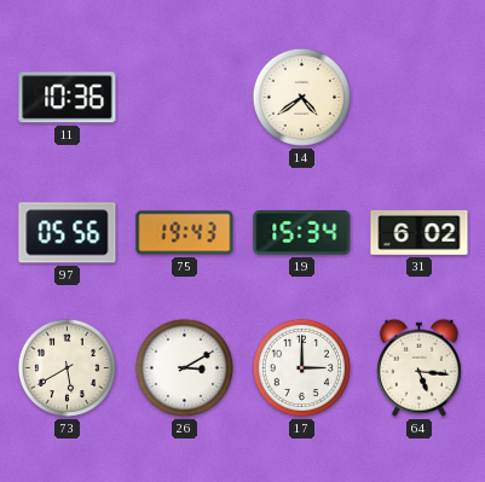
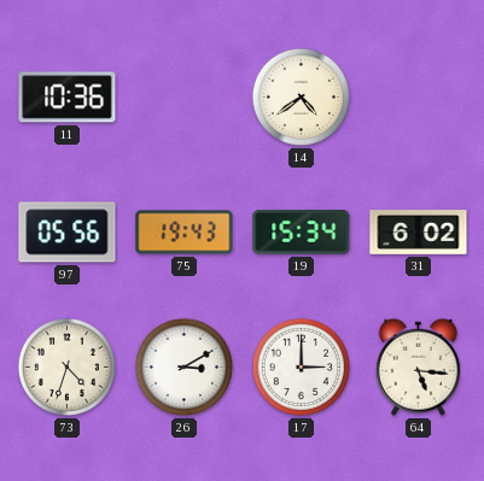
73: 5:40 -> 4:33 (66, 366)
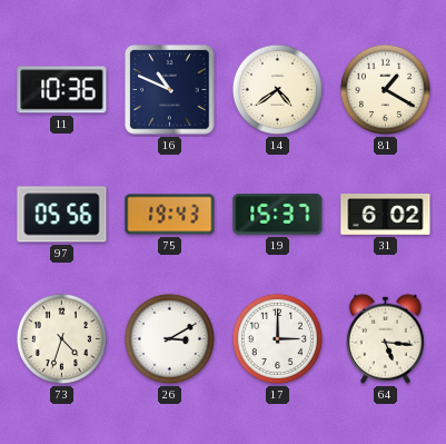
16: none -> 10:49 (170, 90)
81: none -> 1:20 (385, 89)
19: 15:34 -> 15:37 (278, 215)
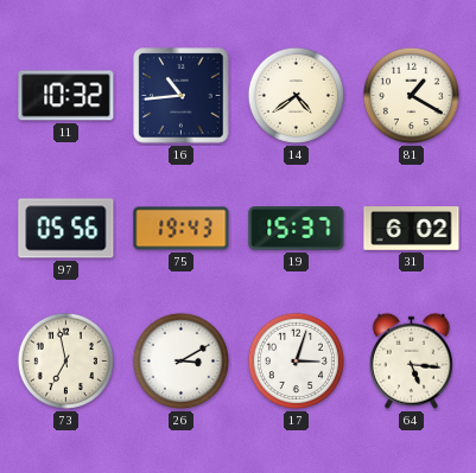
11: 10:36 -> 10:32 (66, 96)
16: 10:49 -> 10:44 (182, 96)
73: 4:33 -> 6:58 (65, 360)
17: 3:00 -> 3:03 (296, 360)
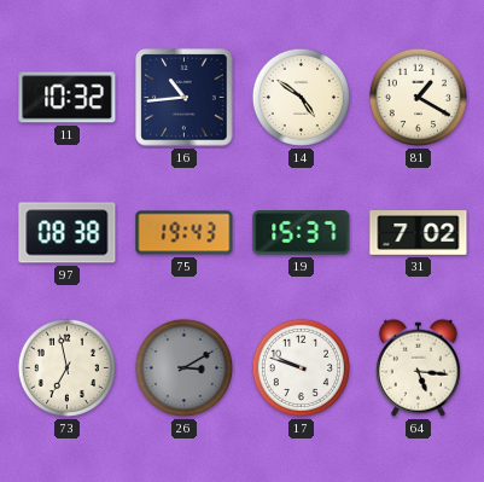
14: 4:39 -> 4:51 (301, 97)
97: 05:56 -> 08:38 (68, 233)
31: 6:02 -> 7:02 (419, 233)
26 dial: white -> grey (183, 367)
17: 3:03 -> 9:48 (301, 367)
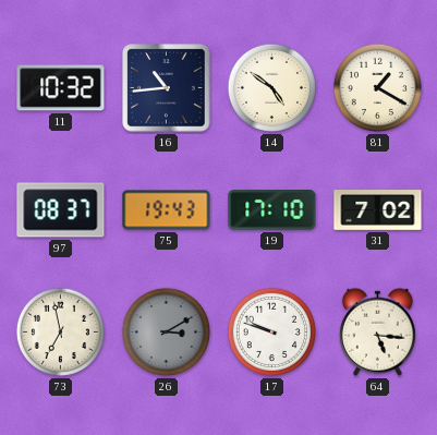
97: 08:38 -> 08:37 (61, 210)
19: 15:37 -> 17:10 (272, 210)
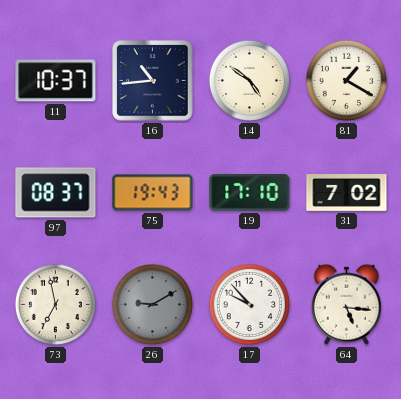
11: 10:32 -> 10:37 (56, 81)
26: 3:10 -> 9:10 (152, 304)
17: 9:48 -> 9:53 (249, 304)
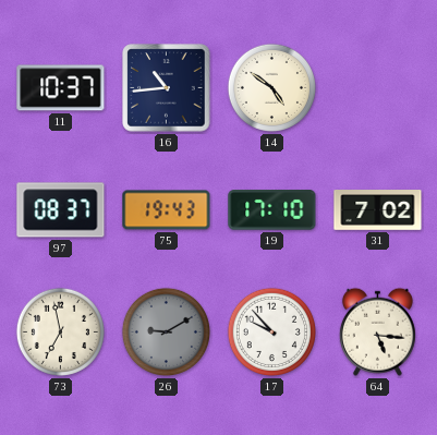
81: 1:20 -> none (346, 80)
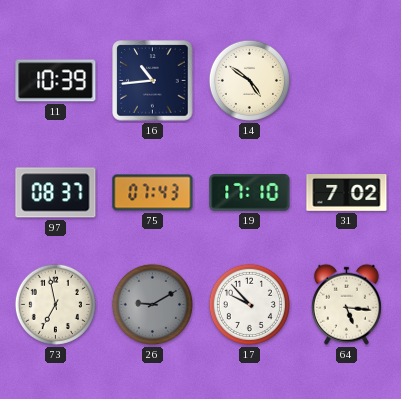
11: 10:37 -> 10:39 (56, 81)
75: 19:43 -> 07:43 (153, 193)
